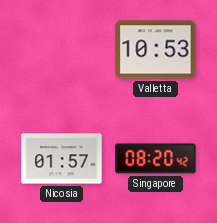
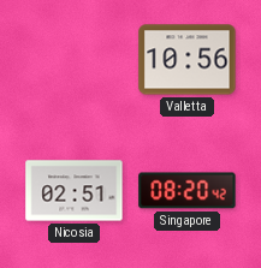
Valletta: 10:53 -> 10:56 (188, 60)
Nicosia: 01:57 -> 02:51 (75, 191)
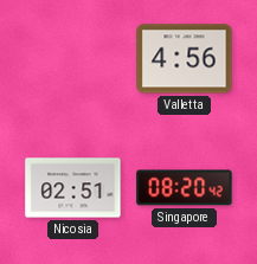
Valletta: 10:56 -> 4:56 (185, 59)
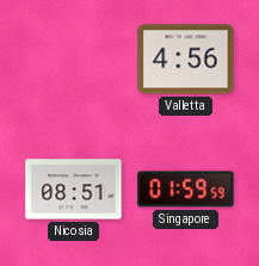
Nicosia: 02:51 -> 08:51 (74, 190)
Singapore: 08:20 -> 01:59 (186, 190)
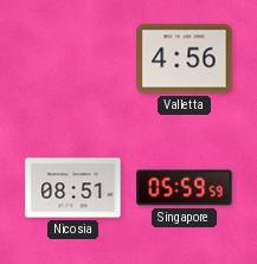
Singapore: 01:59 -> 05:59 (185, 188)
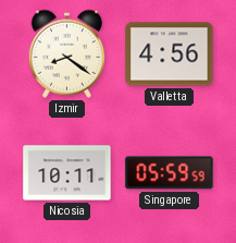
Izmir: none -> 8:21 (67, 53)
Nicosia: 08:51 -> 10:11 (67, 173)
